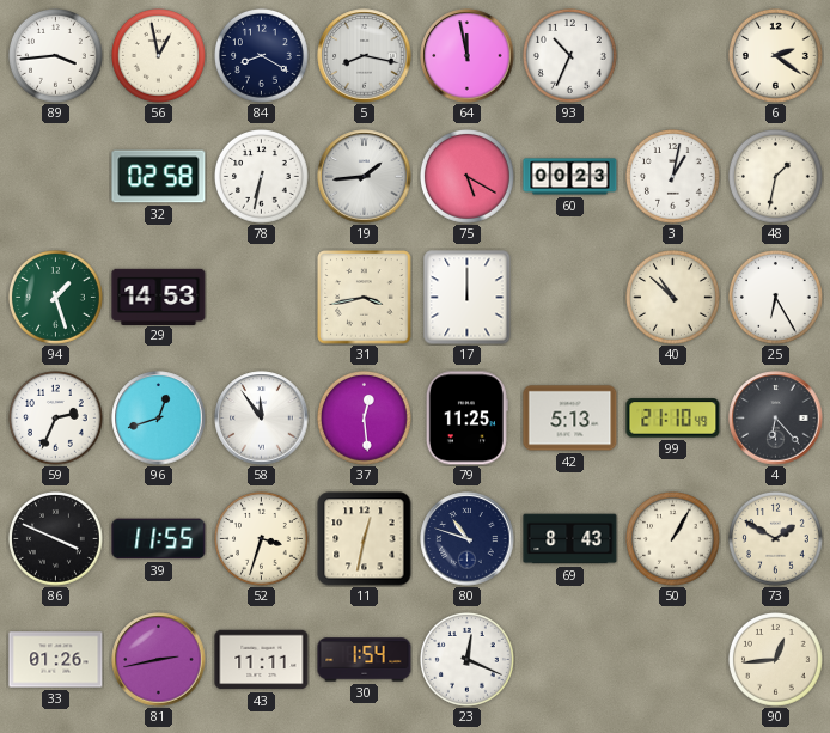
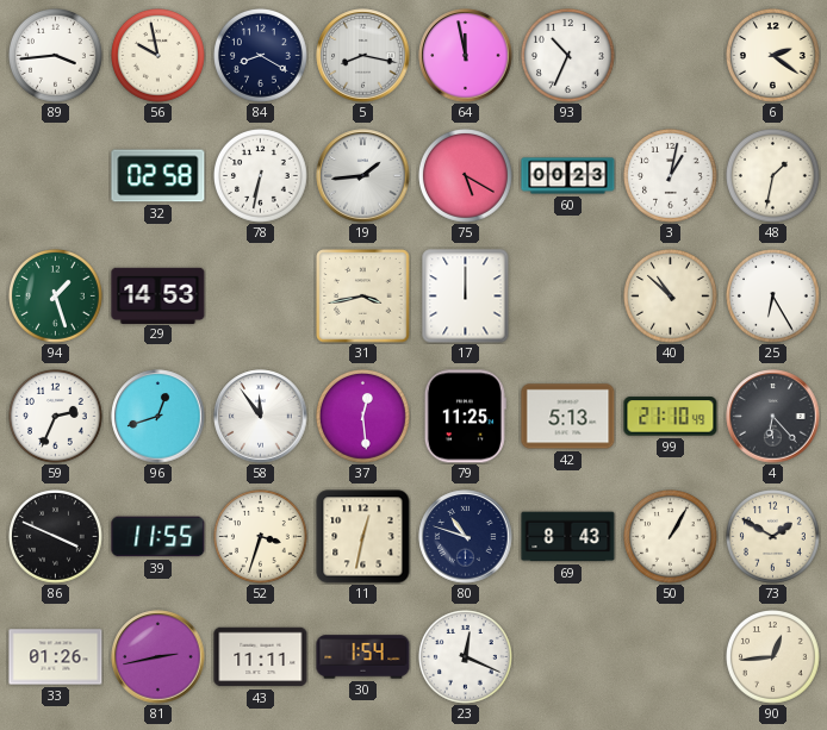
56: 12:58 -> 9:58 (158, 56)
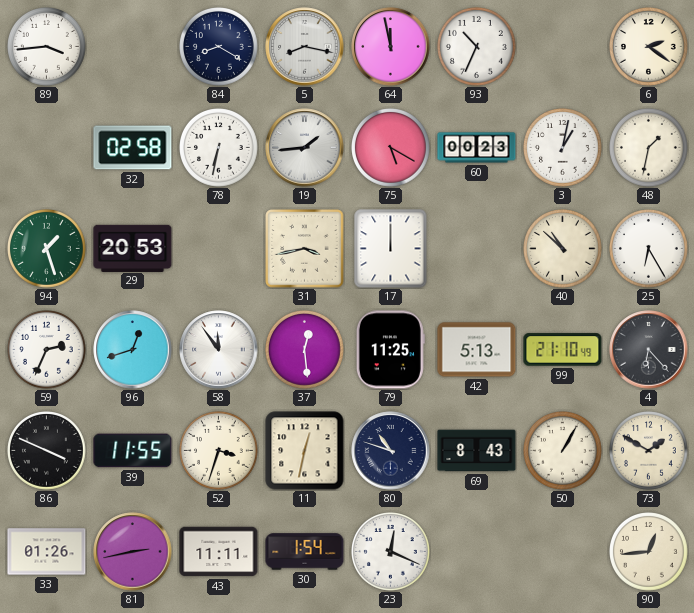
56: 9:58 -> none (158, 56)
29: 14:53 -> 20:53 (133, 248)
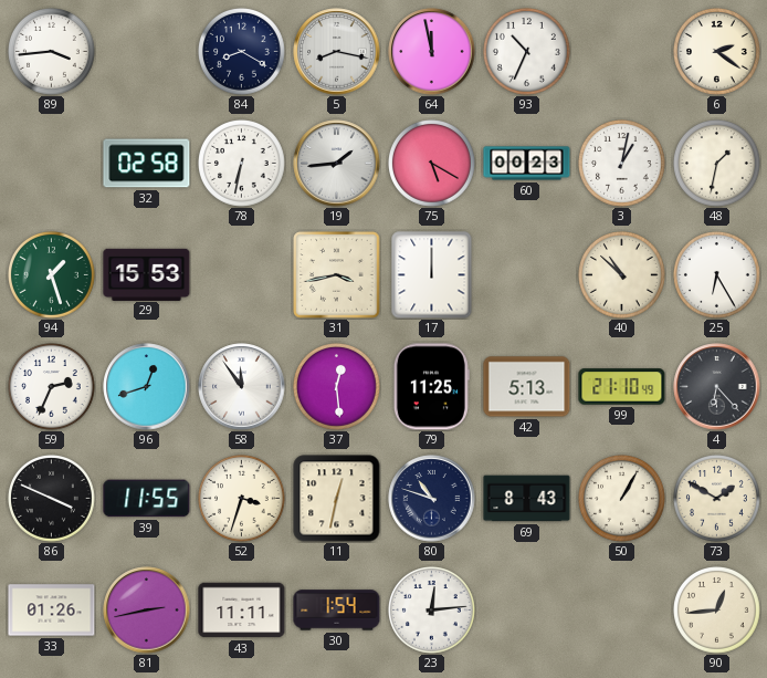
29: 20:53 -> 15:53 (147, 274)
23: 12:19 -> 12:14 (432, 611)
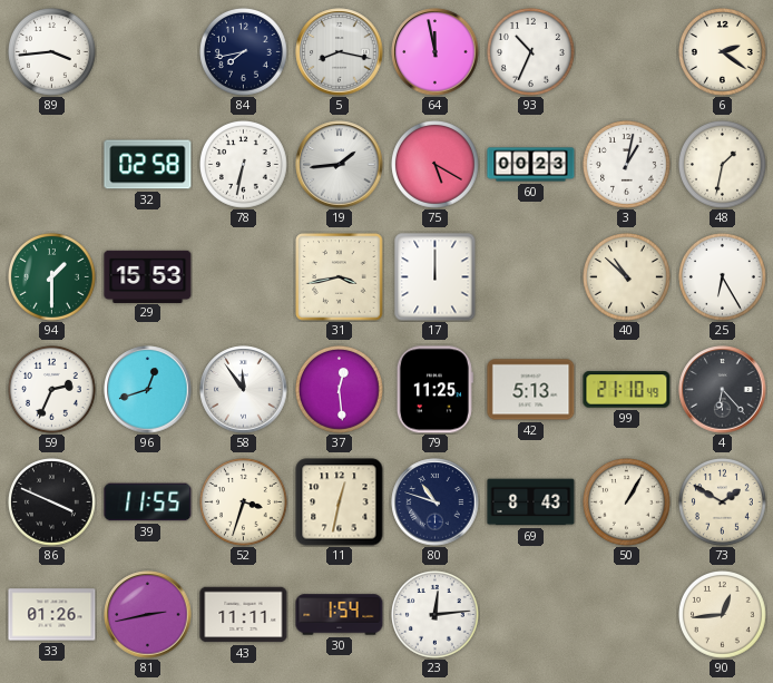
84: 8:20 -> 7:43 (244, 52)
94: 1:27 -> 1:30 (52, 277)
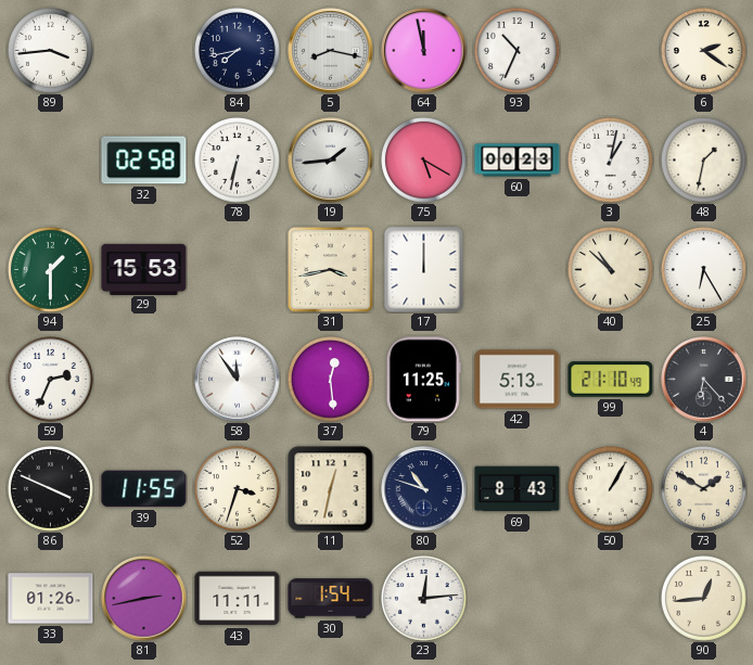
96: 12:42 -> none (148, 390)
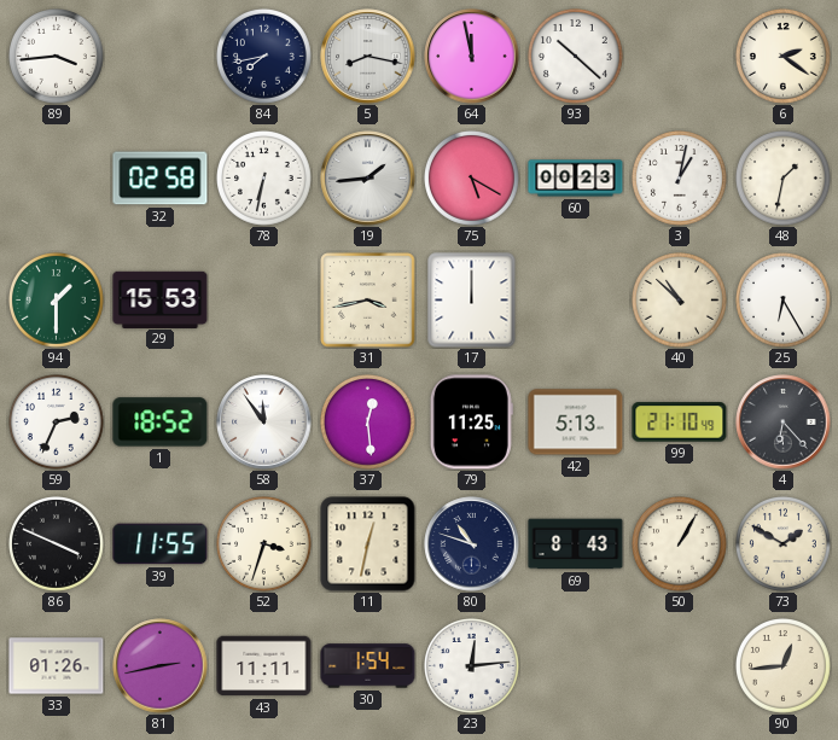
93: 10:34 -> 10:22 (576, 57)
1: none -> 18:52 (161, 423)
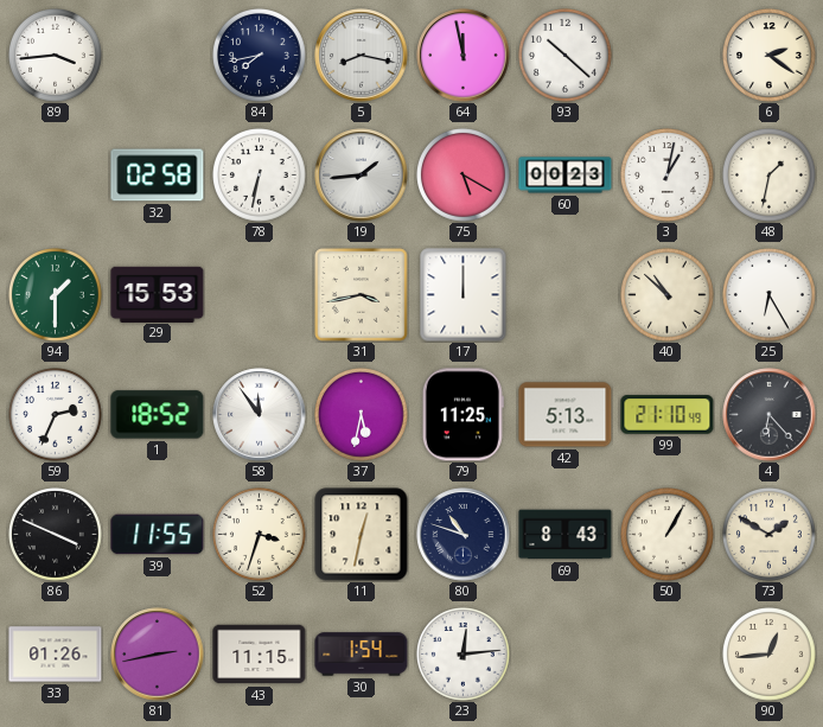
37: 12:29 -> 5:32 (362, 415)
43: 11:11 -> 11:15 (260, 655)
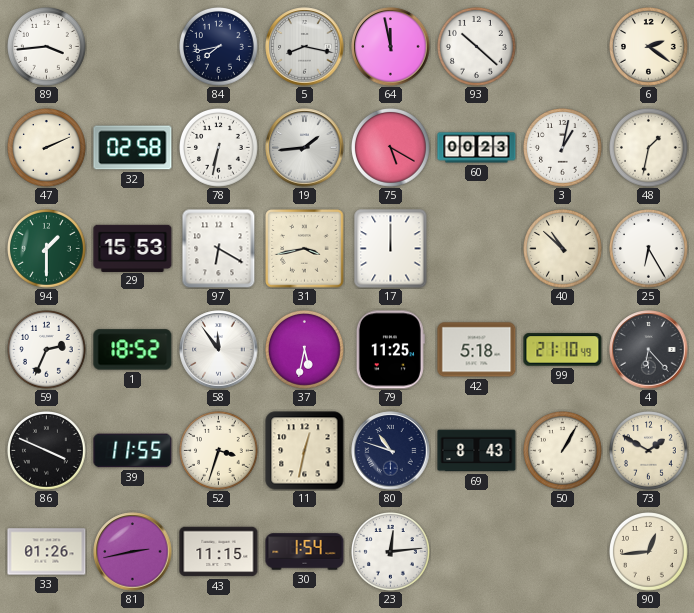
47: none -> 2:11 (47, 148)
97: none -> 6:20 (219, 249)
42: 5:13 -> 5:18 (477, 350)
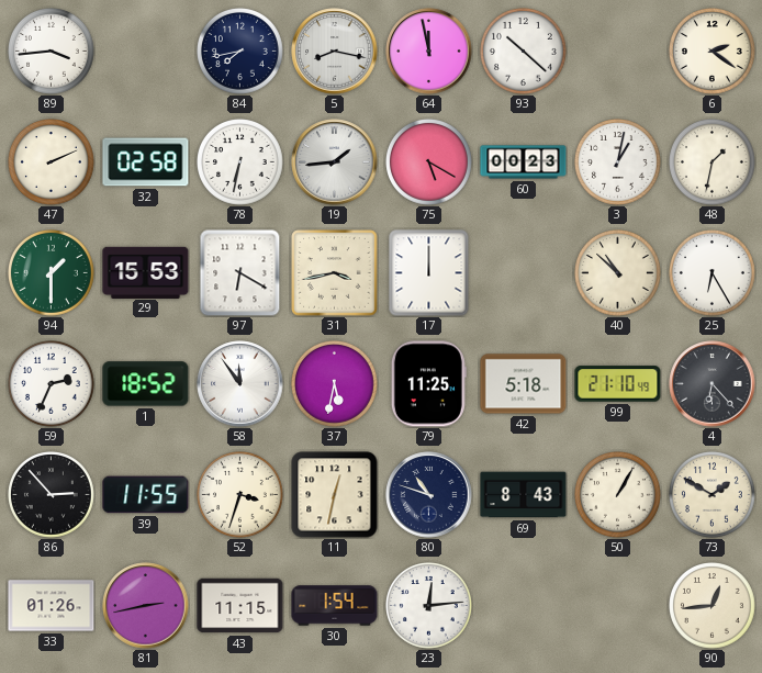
86: 3:49 -> 2:53 (52, 495)
